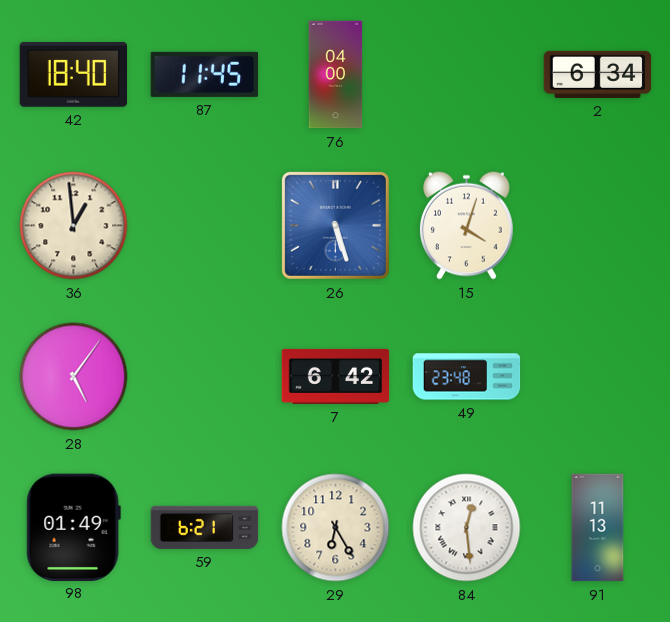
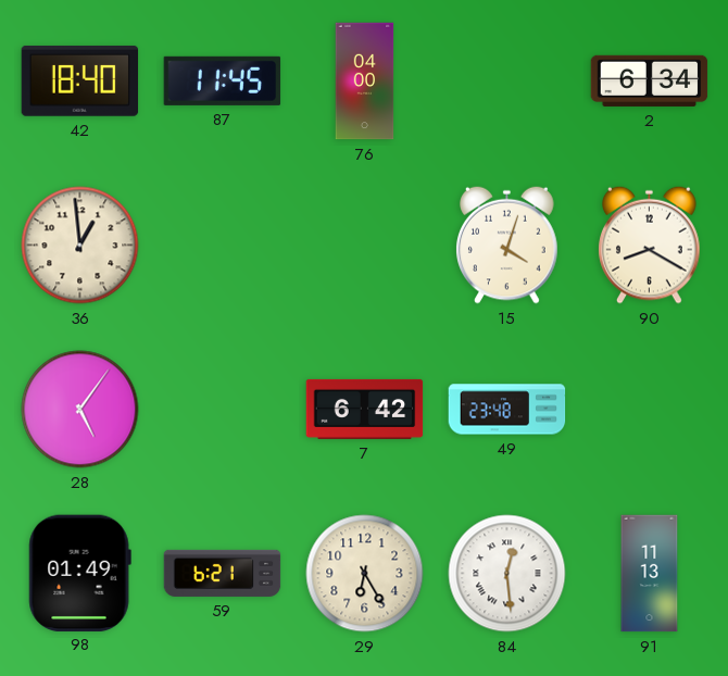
26: 5:27 -> none (335, 225)
90: none -> 8:20 (650, 245)
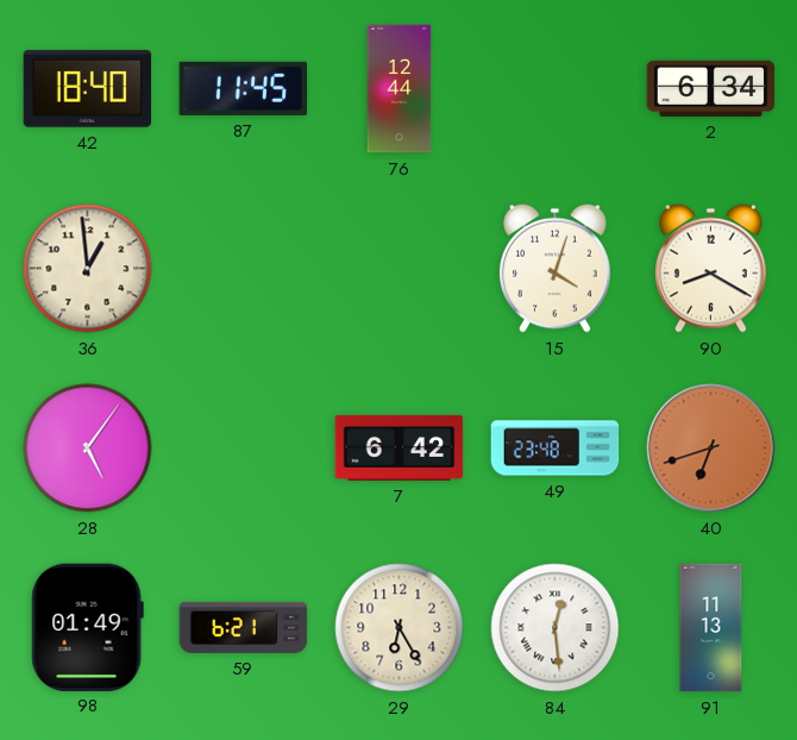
76: 04:00 -> 12:44 (400, 89)
40: none -> 6:42 (711, 449)
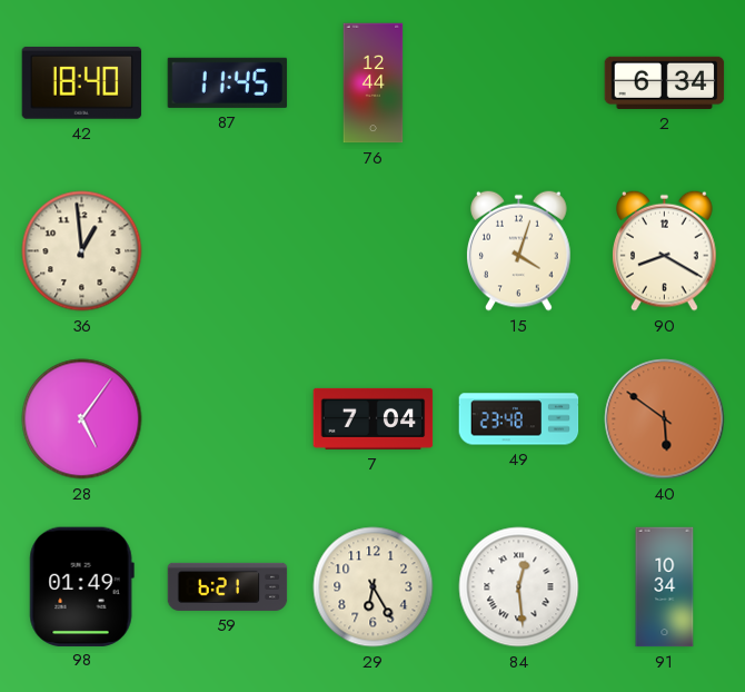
7: 6:42 -> 7:04 (374, 418)
40: 6:42 -> 5:51 (665, 419)
91: 11:13 -> 10:34 (665, 587)
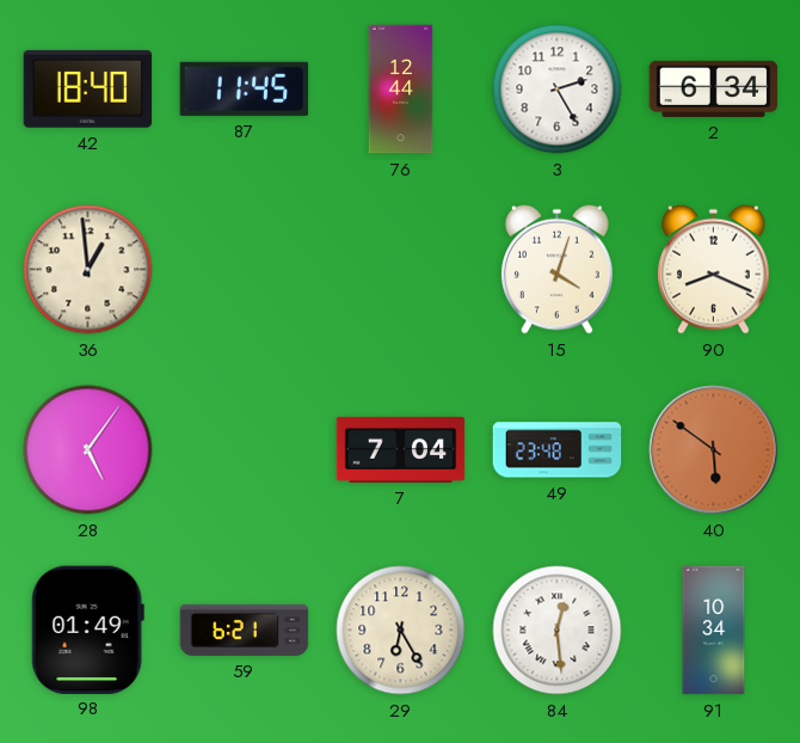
3: none -> 2:25 (558, 90)
90: 8:20 -> 8:19 (714, 269)
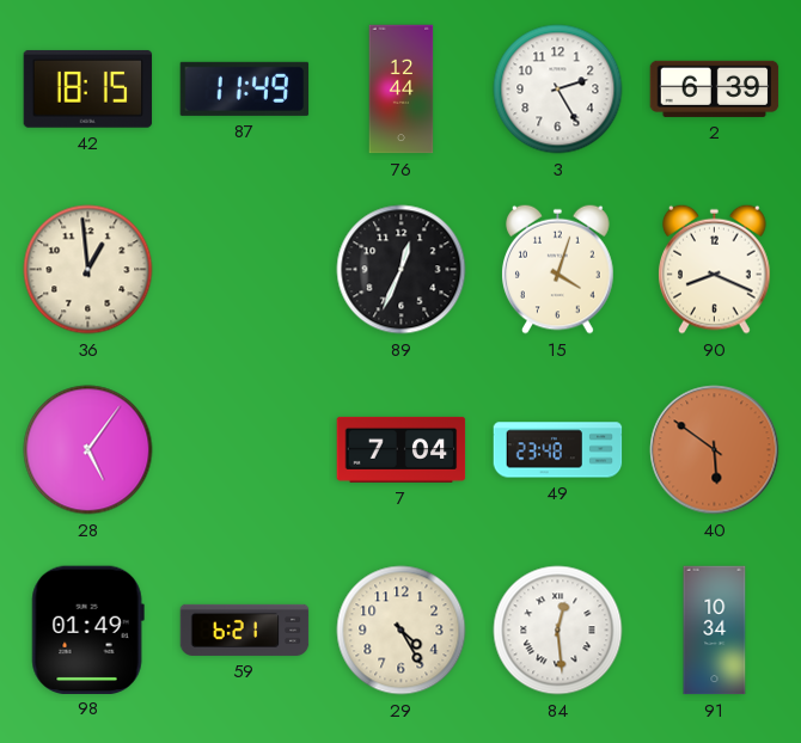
42: 18:40 -> 18:15 (88, 88)
87: 11:45 -> 11:49 (245, 88)
2: 6:34 -> 6:39 (715, 88)
89: none -> 12:34 (402, 270)
29: 6:25 -> 4:25 (402, 631)
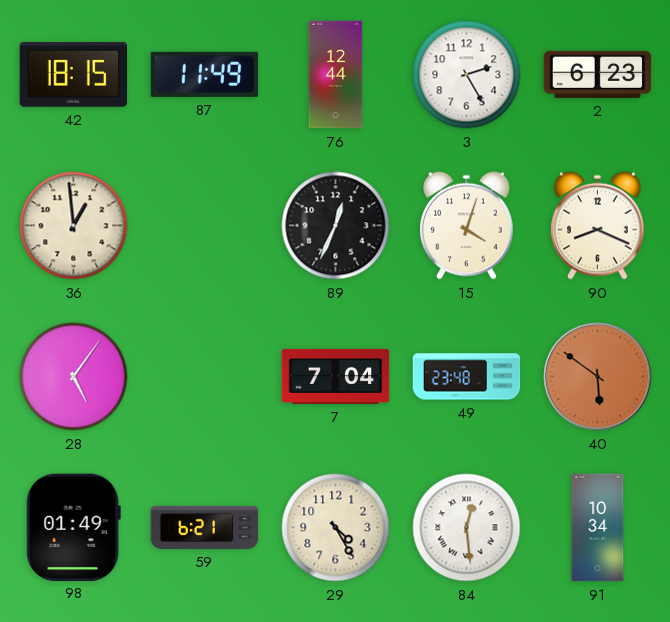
2: 6:39 -> 6:23 (598, 74)
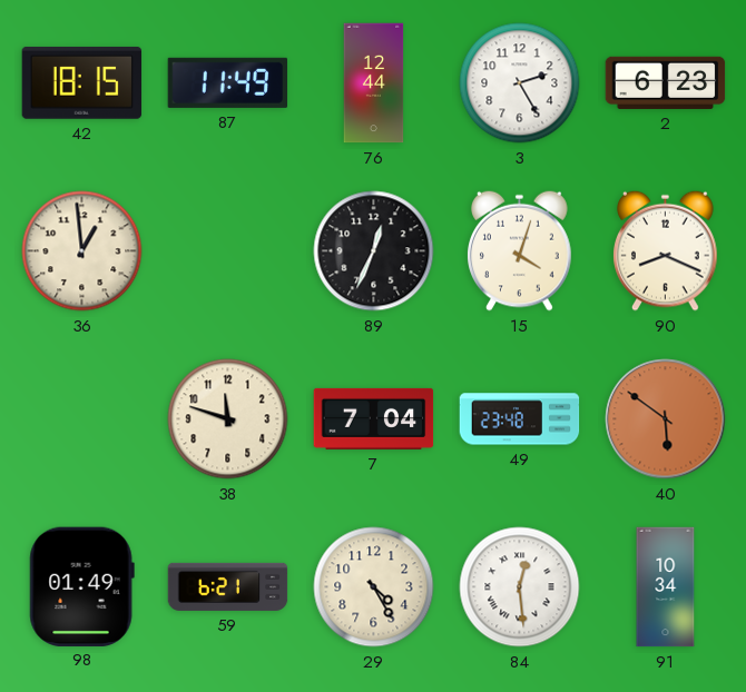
28: 5:06 -> none (74, 377)
38: none -> 11:48 (228, 419)
